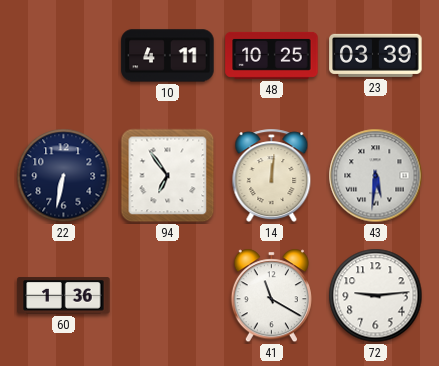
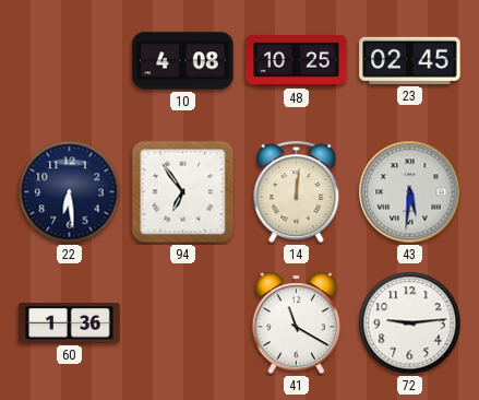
10: 4:11 -> 4:08 (183, 61)
23: 03:39 -> 02:45 (410, 60)
22: 6:32 -> 6:29 (70, 192)
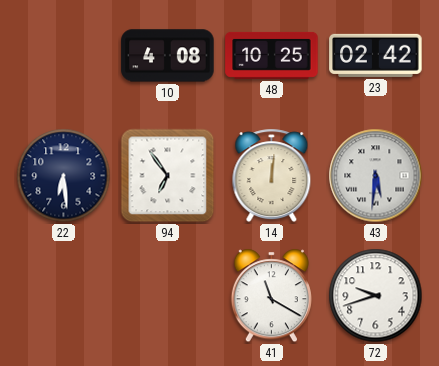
23: 02:45 -> 02:42 (376, 55)
60: 1:36 -> none (70, 323)
72: 9:14 -> 9:42 (376, 296)
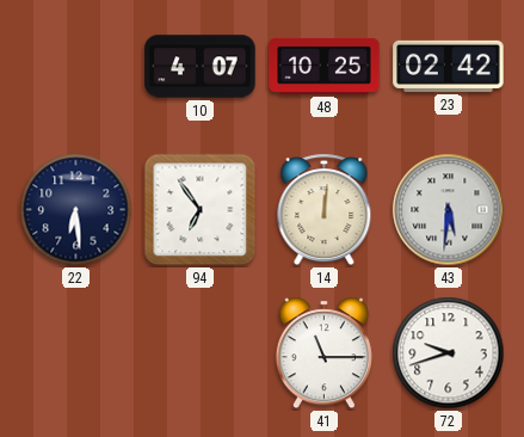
10: 4:08 -> 4:07 (201, 67)
41: 11:20 -> 11:15 (323, 353)
